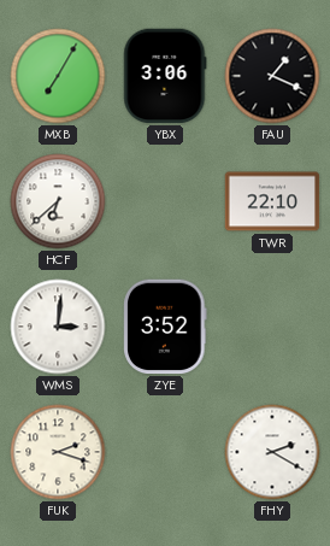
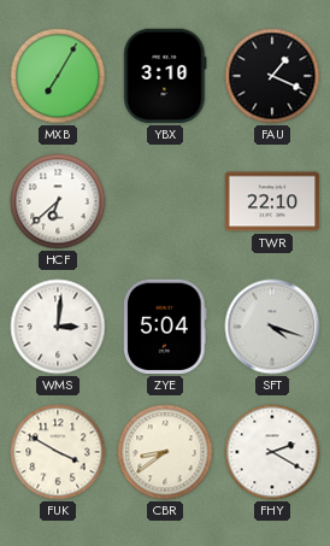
YBX: 3:06 -> 3:10 (165, 76)
ZYE: 3:52 -> 5:04 (165, 327)
SFT: none -> 4:18 (272, 327)
FUK: 2:18 -> 3:50 (58, 452)
CBR: none -> 8:39 (165, 452)
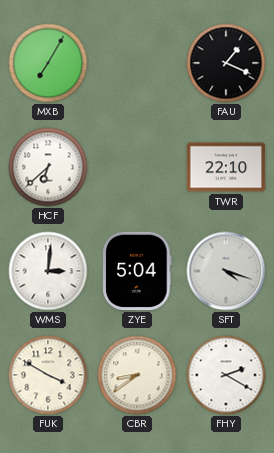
YBX: 3:10 -> none (165, 76)
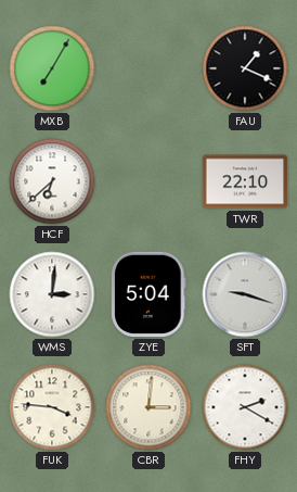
SFT: 4:18 -> 9:18 (245, 294)
FUK: 3:50 -> 3:46 (52, 407)
CBR: 8:39 -> 3:01 (148, 407)
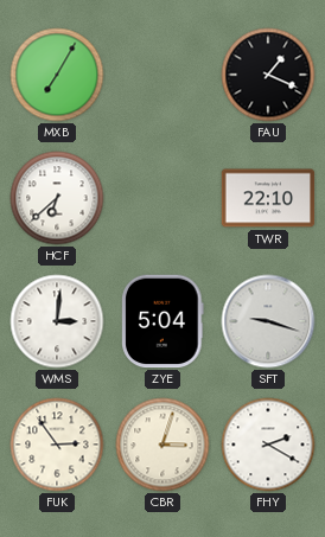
FUK: 3:46 -> 2:54 (57, 445)
CBR: 3:01 -> 3:03 (162, 445)
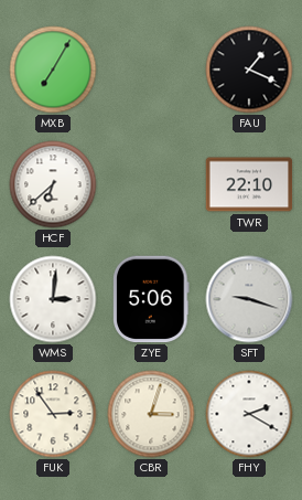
ZYE: 5:04 -> 5:06 (151, 299)
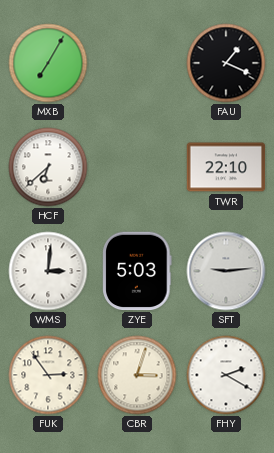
ZYE: 5:06 -> 5:03 (137, 271)
SFT: 9:18 -> 9:14 (226, 271)
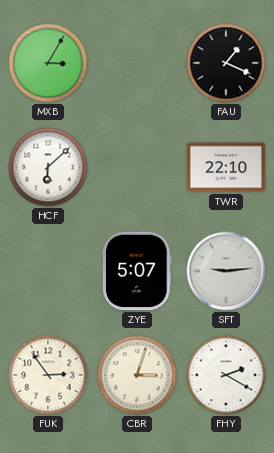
MXB: 7:05 -> 3:05 (48, 63)
HCF: 6:38 -> 6:08 (48, 167)
WMS: 3:01 -> none (48, 271)
ZYE: 5:03 -> 5:07 (137, 271)
